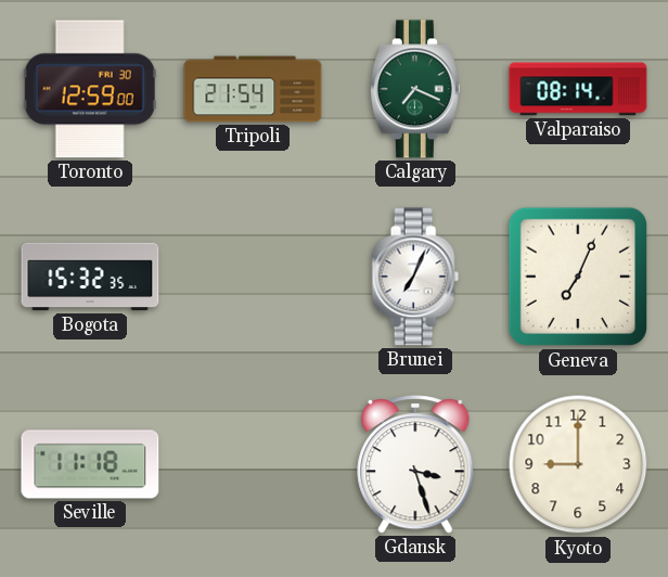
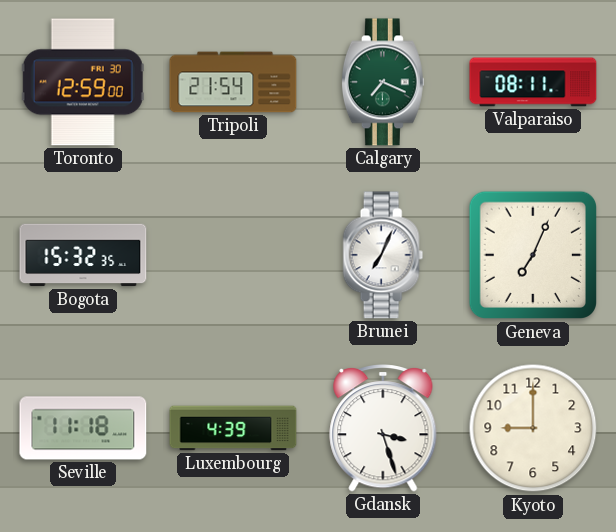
Valparaiso: 08:14 -> 08:11 (533, 82)
Luxembourg: none -> 4:39 (233, 428)
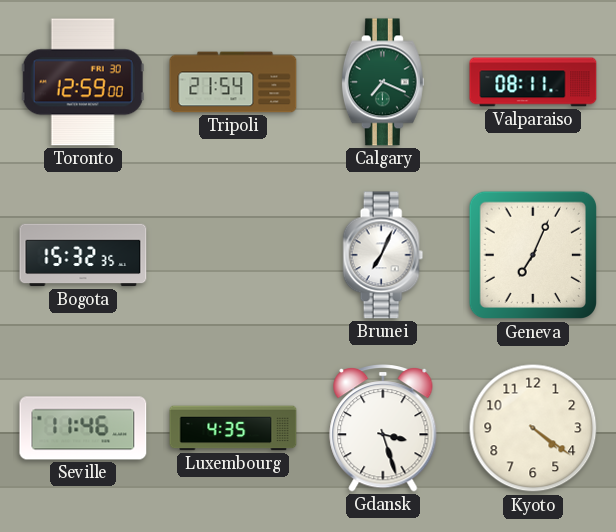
Seville: 11:18 -> 11:46 (83, 428)
Luxembourg: 4:39 -> 4:35 (233, 428)
Kyoto: 9:00 -> 4:21 (533, 428)
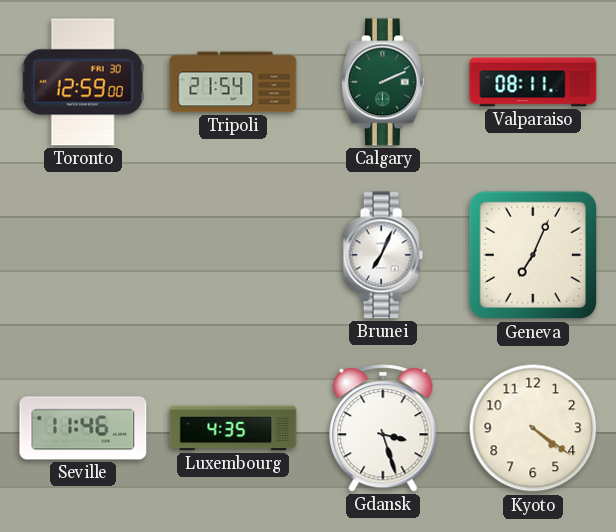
Calgary: 7:19 -> 2:11 (383, 82)
Bogota: 15:32 -> none (83, 255)
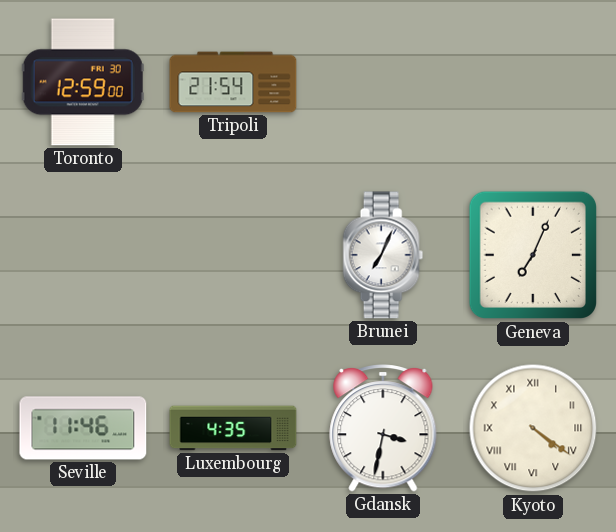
Calgary: 2:11 -> none (383, 82)
Valparaiso: 08:11 -> none (533, 82)
Gdansk: 3:27 -> 3:32 (383, 429)
Kyoto numerals: Arabic -> Roman (533, 428)
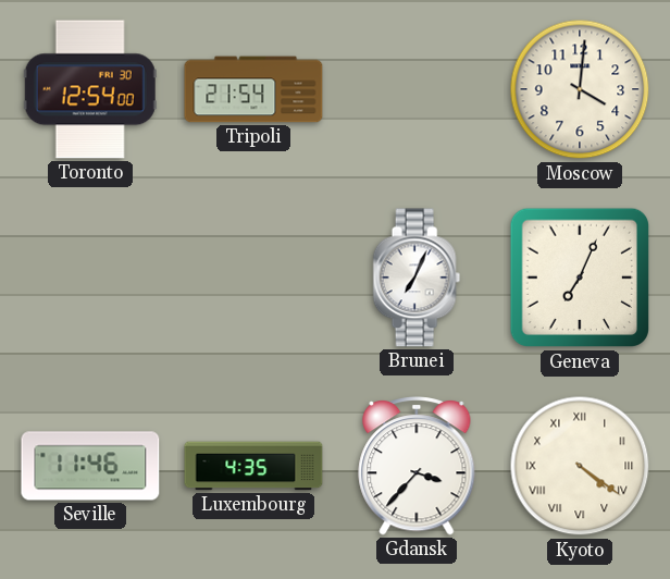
Toronto: 12:59 -> 12:54 (90, 89)
Moscow: none -> 4:01 (580, 89)
Gdansk: 3:32 -> 3:37 (417, 467)
